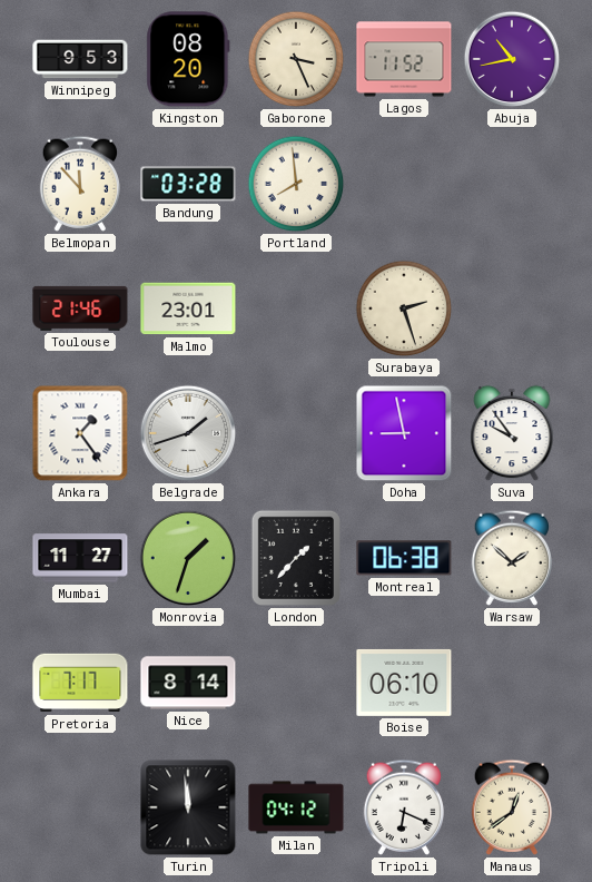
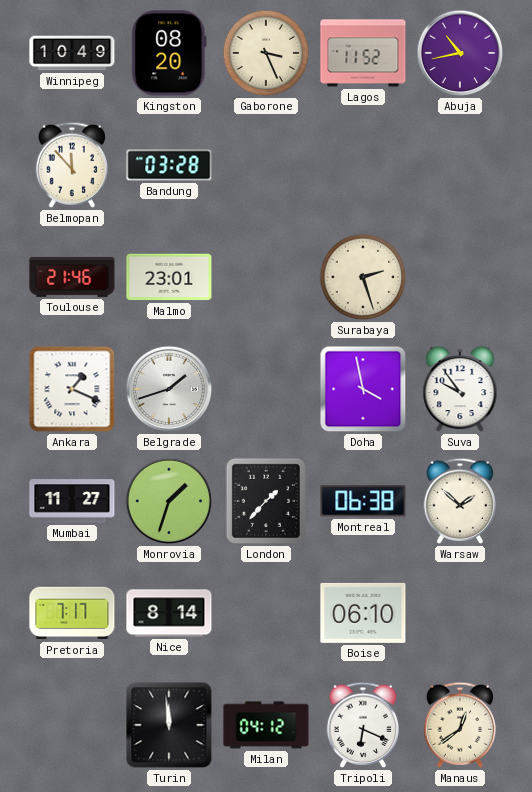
Winnipeg: 9:53 -> 10:49 (72, 53)
Portland: 7:59 -> none (296, 184)
Ankara: 1:24 -> 1:19 (72, 389)
Doha: 8:58 -> 3:58 (363, 389)
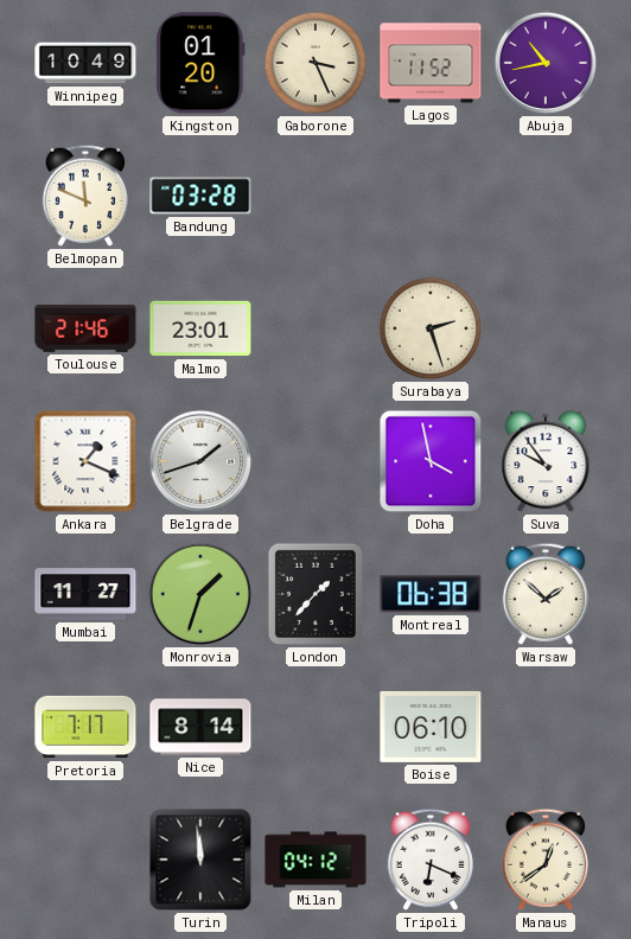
Kingston: 08:20 -> 01:20 (200, 63)
Belmopan: 11:53 -> 11:49 (84, 196)
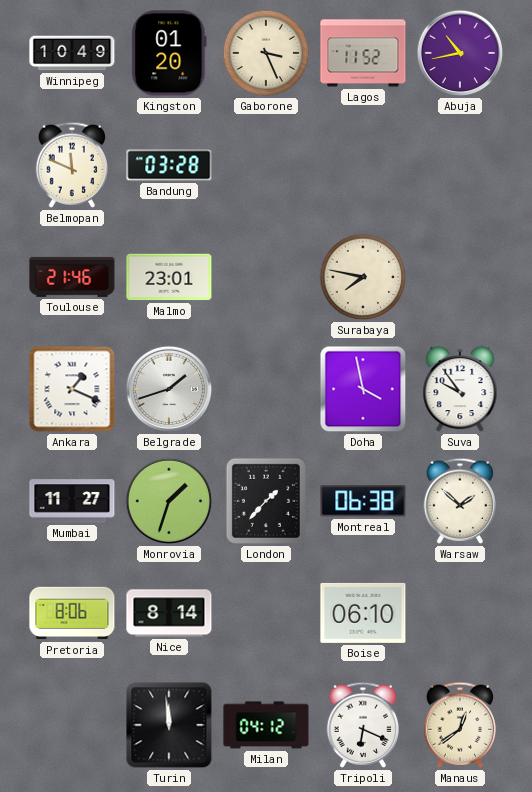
Surabaya: 2:27 -> 7:47 (363, 277)
Pretoria: 7:17 -> 8:06 (72, 613)
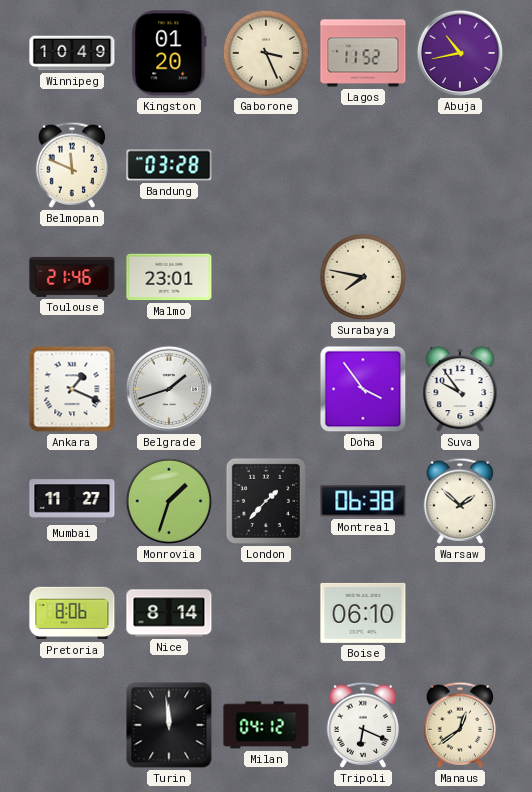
Doha: 3:58 -> 3:54 (363, 389)
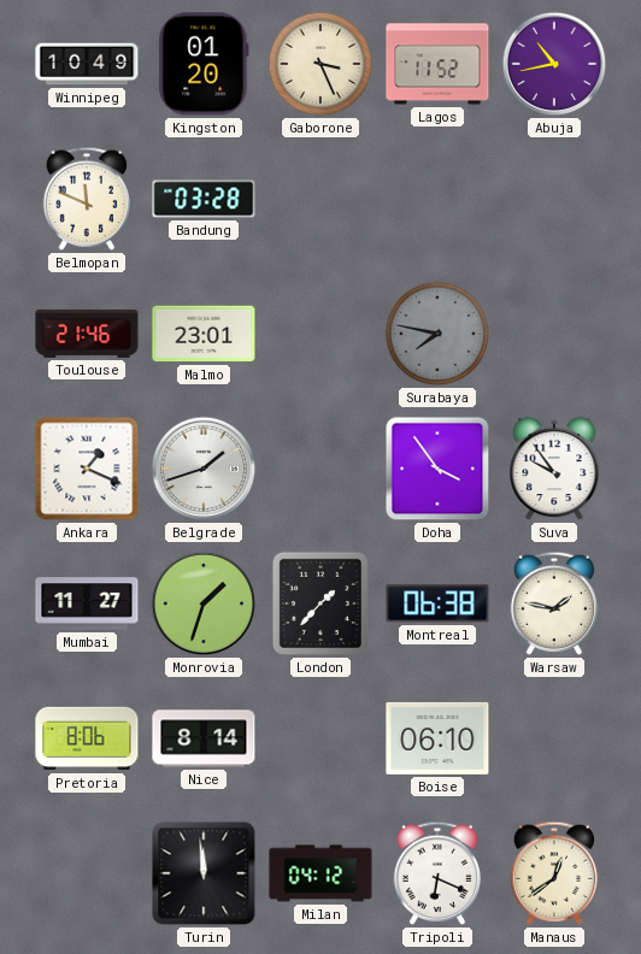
Surabaya dial: cream -> grey (437, 334)
Warsaw: 1:52 -> 1:47 (553, 603)
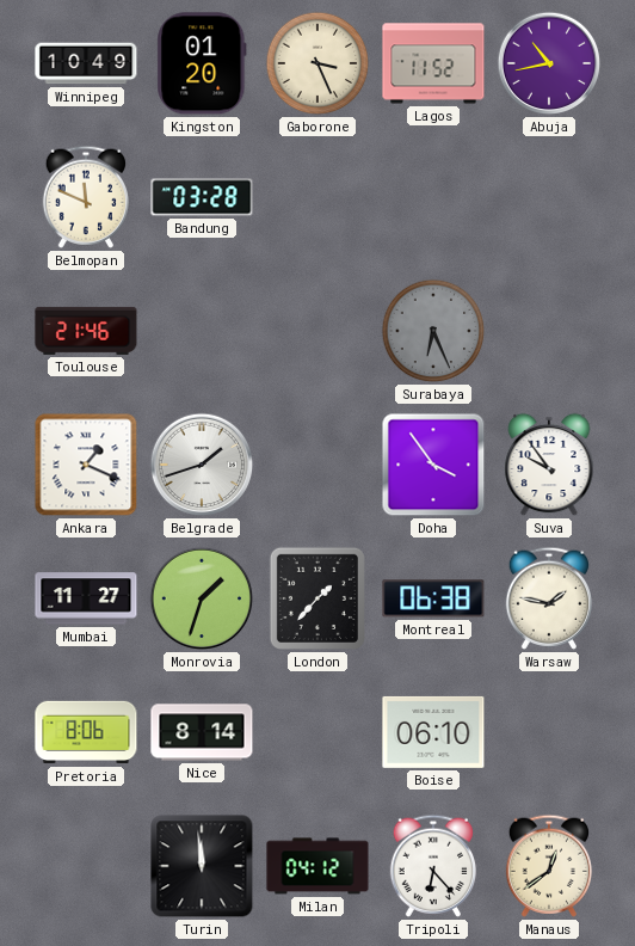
Malmo: 23:01 -> none (204, 334)
Surabaya: 7:47 -> 6:26 (433, 331)
Tripoli: 6:19 -> 6:23 (432, 866)
